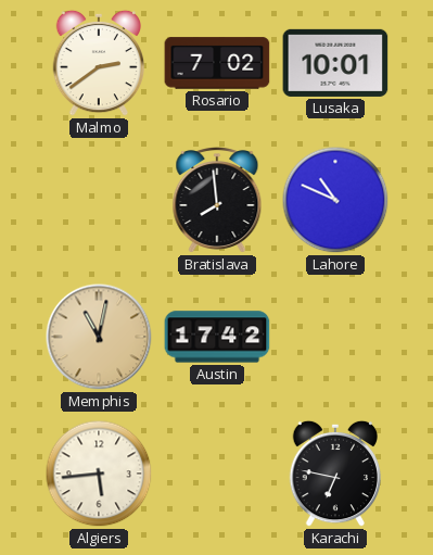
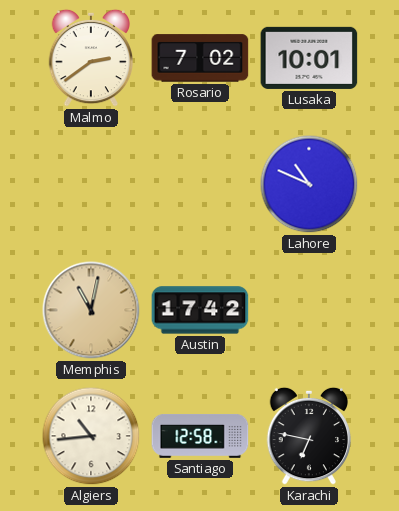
Bratislava: 7:59 -> none (217, 201)
Algiers: 5:44 -> 10:44 (91, 436)
Santiago: none -> 12:58 (200, 436)
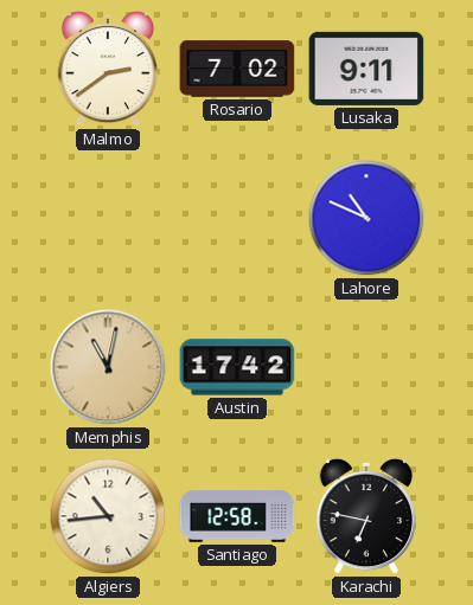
Lusaka: 10:01 -> 9:11 (366, 69)
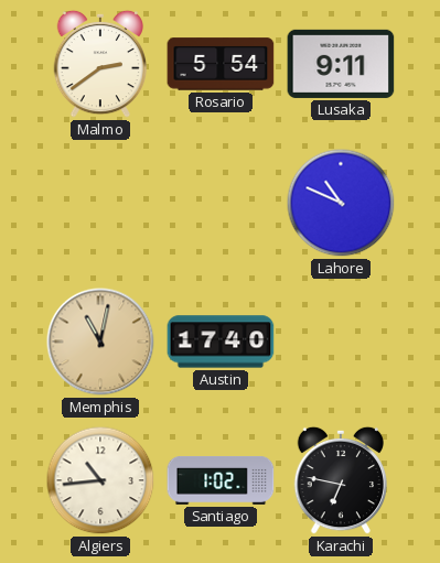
Rosario: 7:02 -> 5:54 (221, 64)
Austin: 17:42 -> 17:40 (221, 342)
Santiago: 12:58 -> 1:02 (221, 480)
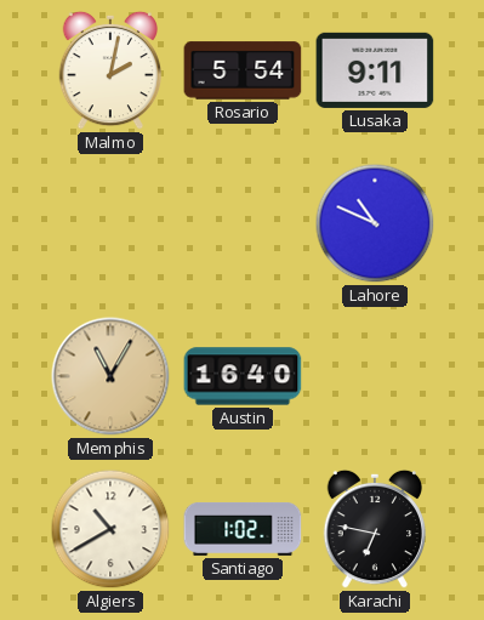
Malmo: 2:39 -> 2:02 (110, 70)
Memphis: 11:02 -> 11:05 (110, 376)
Austin: 17:40 -> 16:40 (243, 376)
Algiers: 10:44 -> 10:40 (110, 529)
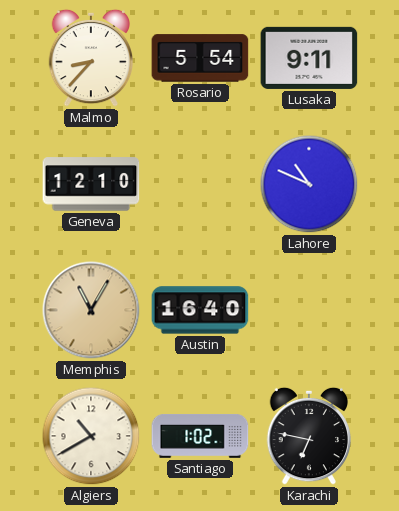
Malmo: 2:02 -> 8:37 (91, 58)
Geneva: none -> 12:10 (91, 184)
